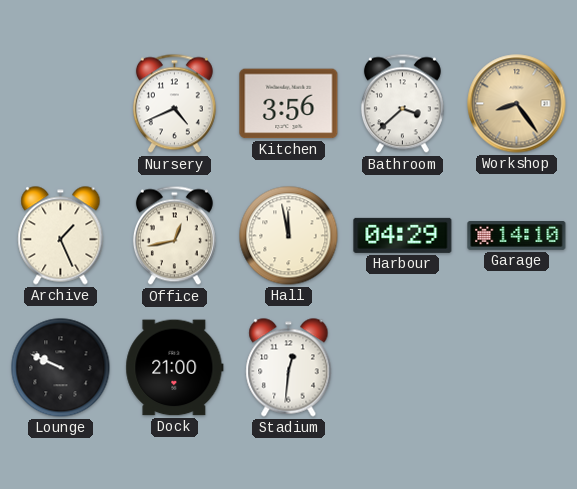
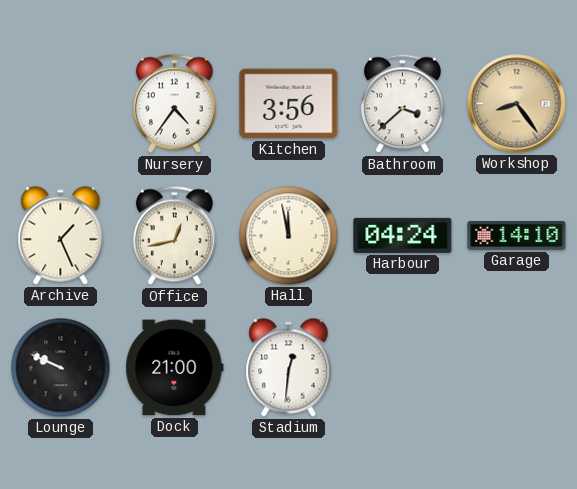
Nursery: 4:41 -> 4:36 (174, 104)
Harbour: 04:29 -> 04:24 (403, 235)
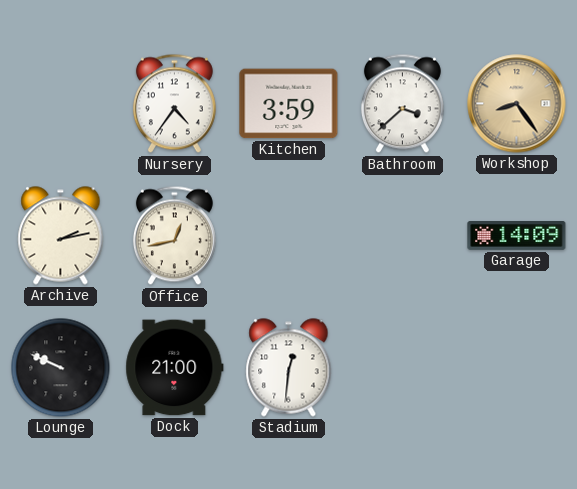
Kitchen: 3:56 -> 3:59 (289, 104)
Archive: 1:26 -> 2:13 (61, 236)
Hall: 11:58 -> none (289, 236)
Harbour: 04:24 -> none (403, 235)
Garage: 14:10 -> 14:09 (517, 236)
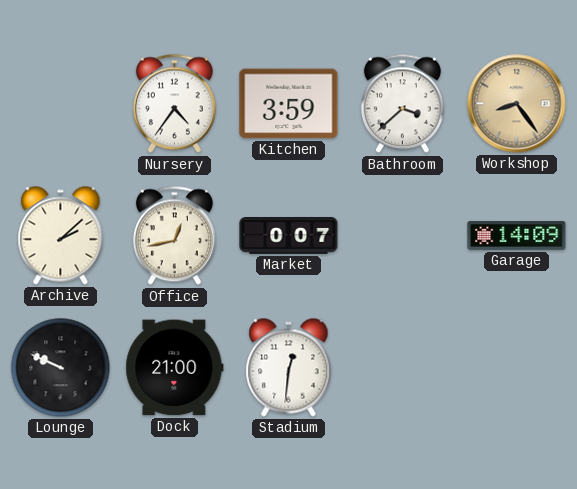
Archive: 2:13 -> 2:08 (61, 236)
Market: none -> 0:07 (289, 236)
